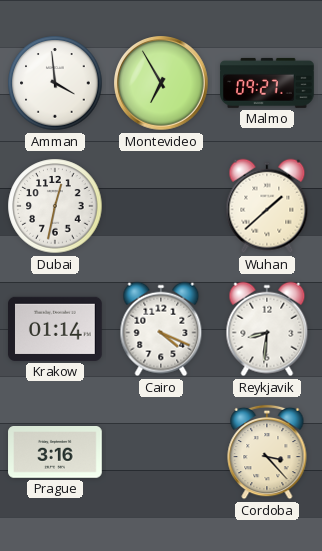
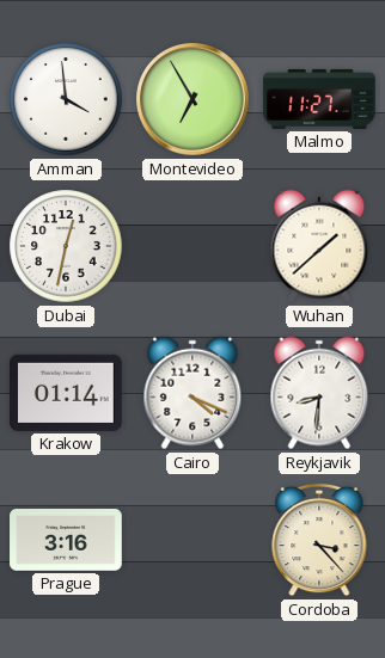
Malmo: 09:27 -> 11:27 (319, 99)
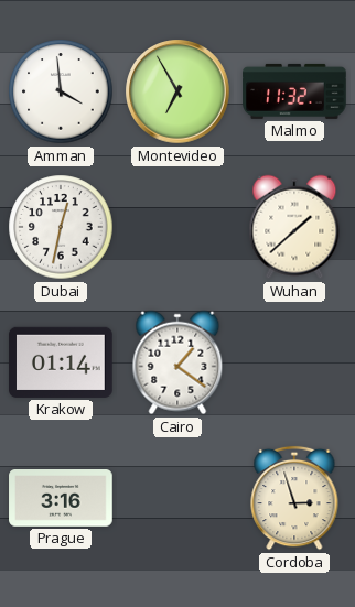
Malmo: 11:27 -> 11:32 (294, 91)
Cairo: 4:19 -> 1:21 (177, 362)
Reykjavik: 8:31 -> none (319, 393)
Cordoba: 3:23 -> 2:57 (294, 498)
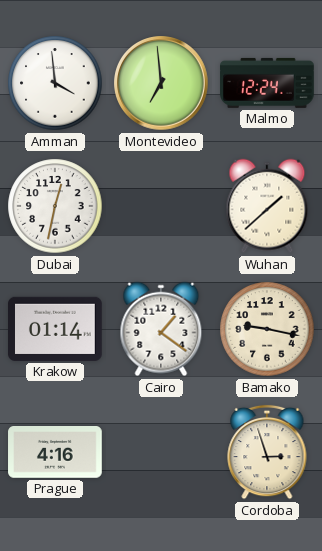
Montevideo: 6:55 -> 6:59 (161, 83)
Malmo: 11:32 -> 12:24 (267, 83)
Bamako: none -> 9:17 (267, 329)
Prague: 3:16 -> 4:16 (55, 453)
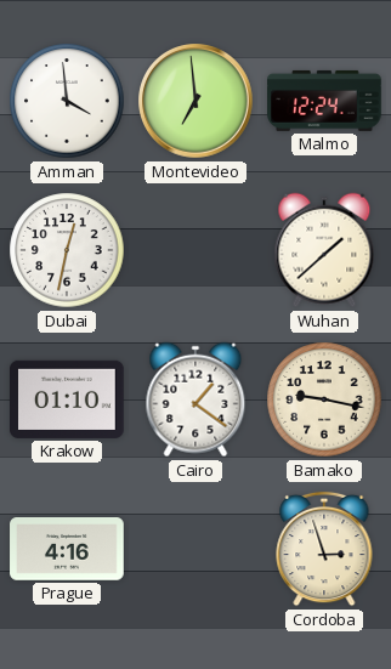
Krakow: 01:14 -> 01:10 (68, 399)
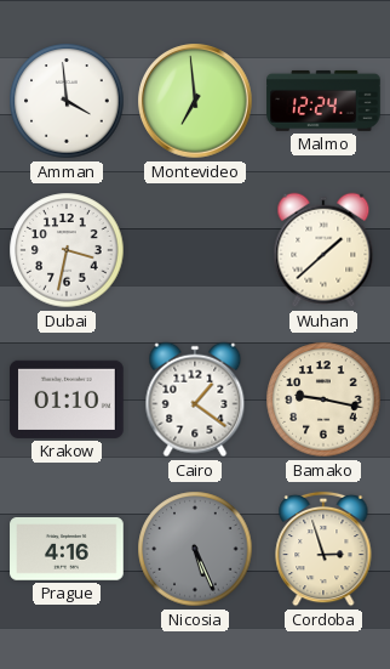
Dubai: 12:32 -> 3:32 (67, 250)
Nicosia: none -> 5:26 (195, 549)
